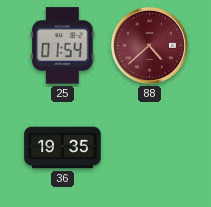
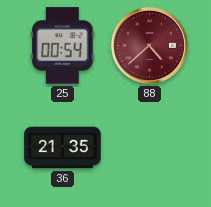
25: 01:54 -> 00:54 (63, 46)
36: 19:35 -> 21:35 (63, 148)
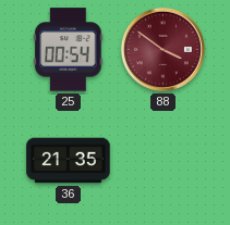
88: 4:38 -> 3:51 (162, 49)
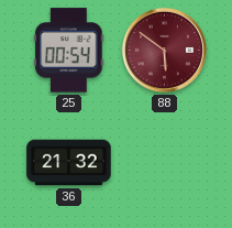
88: 3:51 -> 5:51 (164, 50)
36: 21:35 -> 21:32 (69, 163)
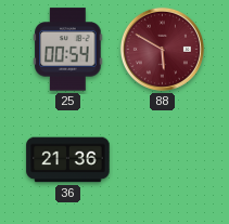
88: 5:51 -> 5:50 (162, 49)
36: 21:32 -> 21:36 (68, 160)
